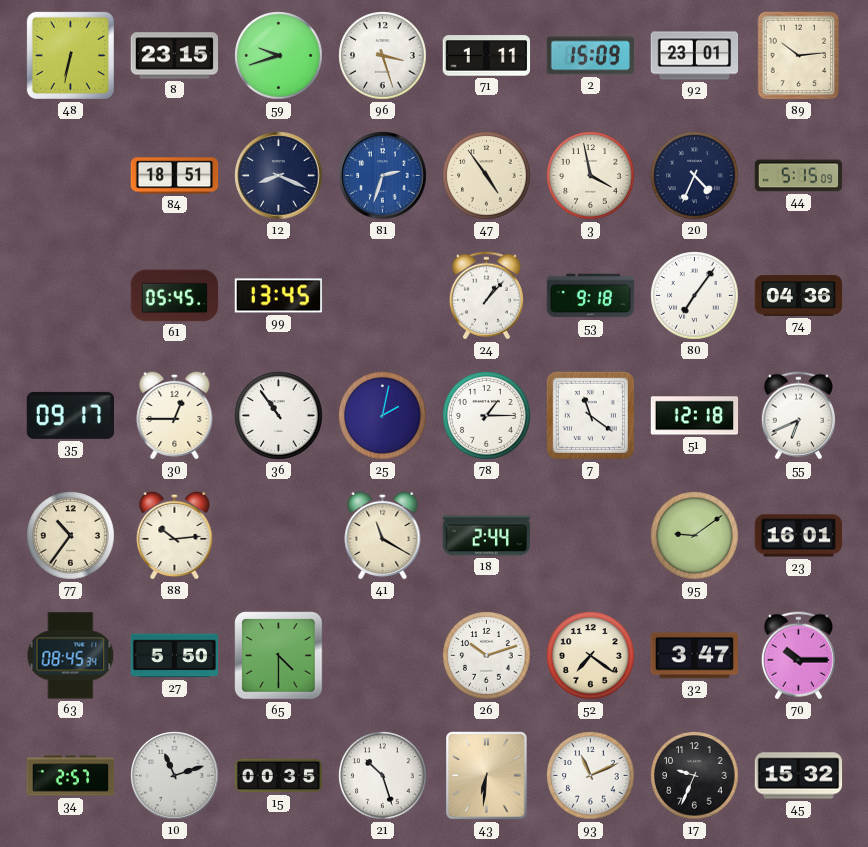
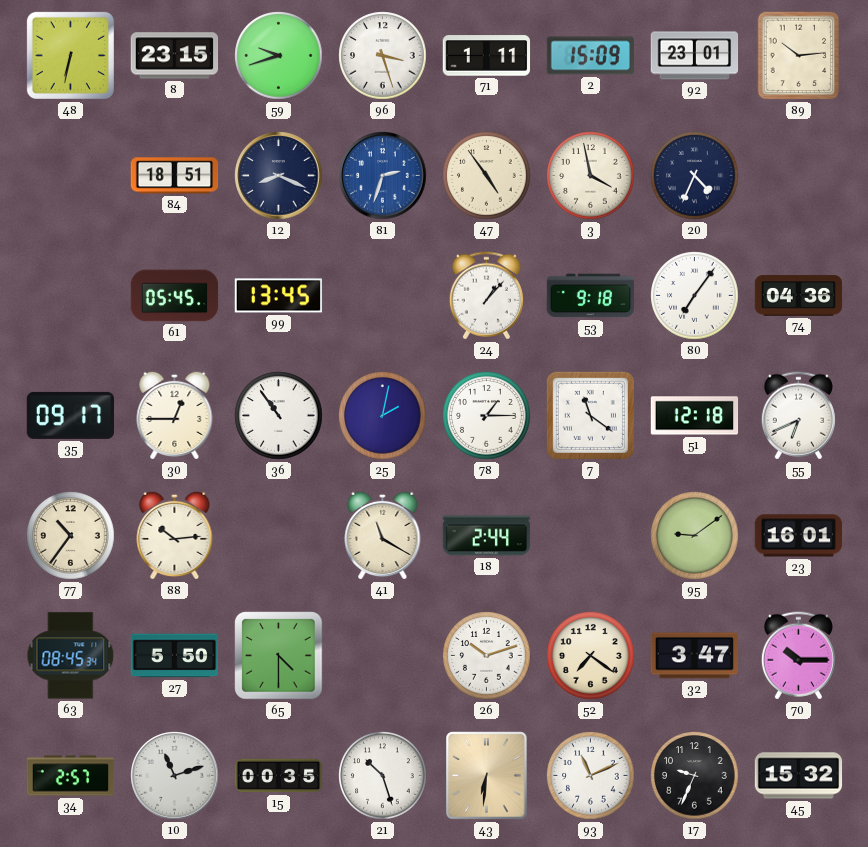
44: 5:15 -> none (799, 176)
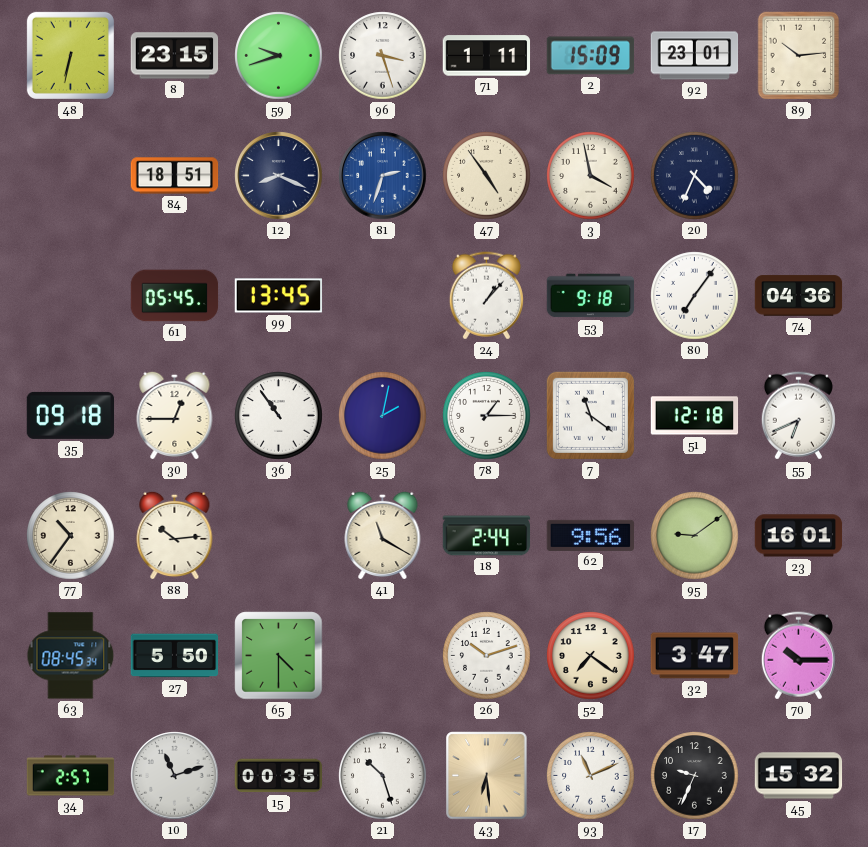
35: 09:17 -> 09:18 (71, 415)
62: none -> 9:56 (591, 535)
43: 6:31 -> 6:29 (487, 776)
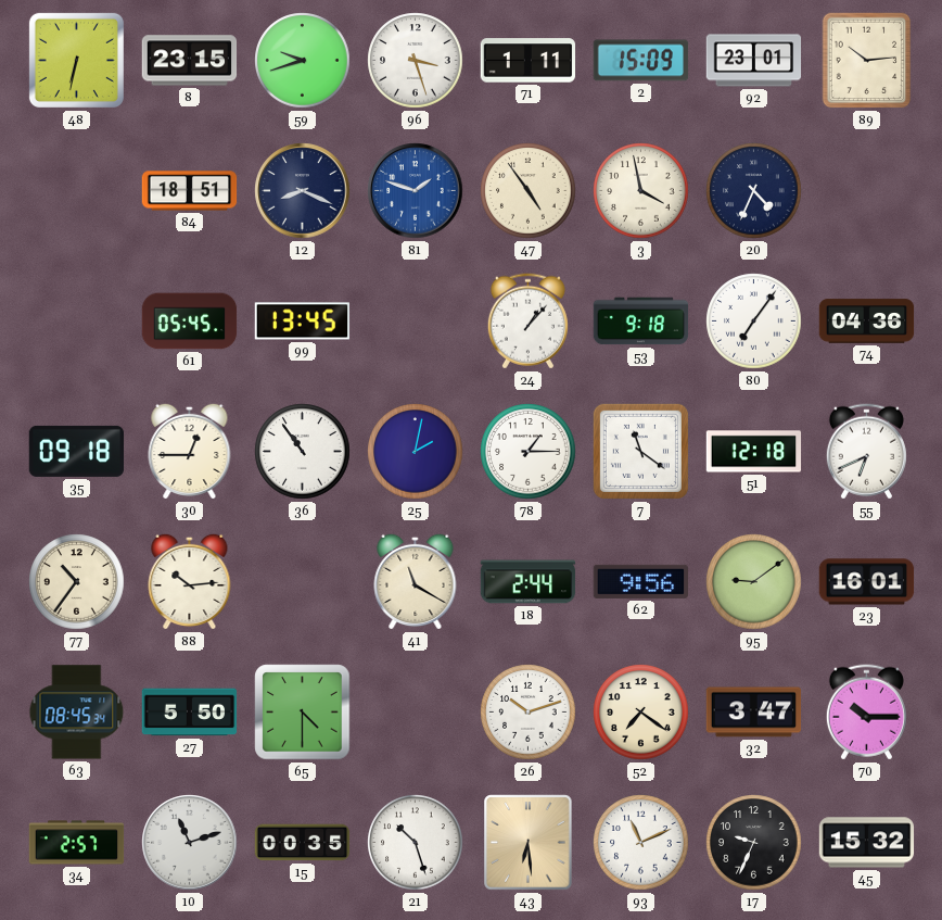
81: 2:33 -> 1:48 (416, 191)
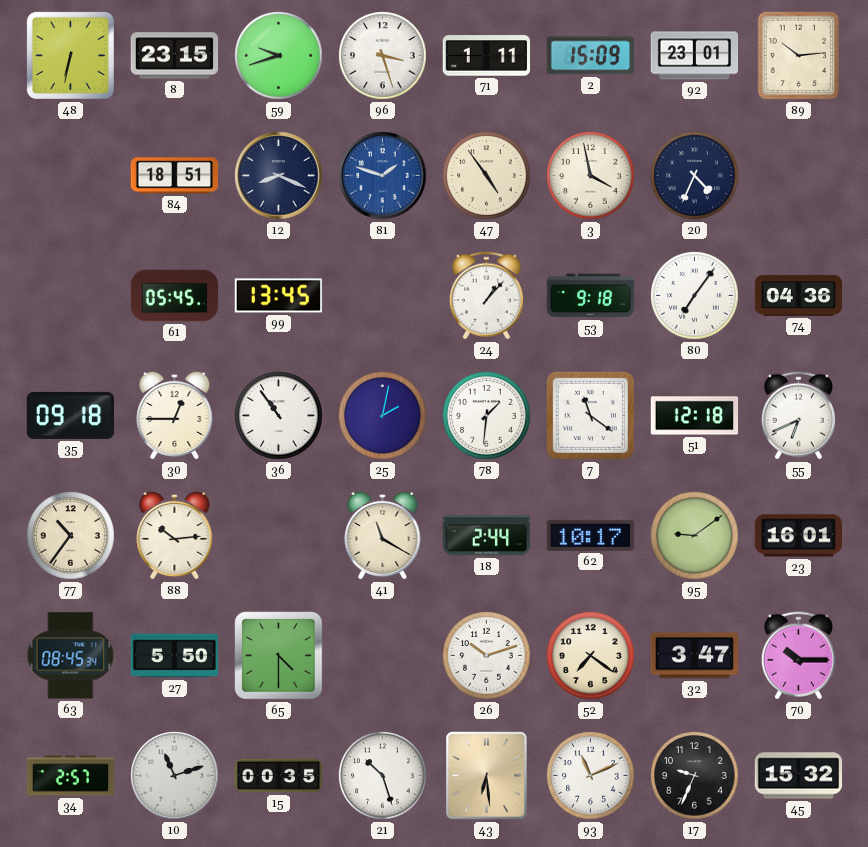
78: 1:15 -> 1:31 (487, 416)
62: 9:56 -> 10:17 (591, 535)
